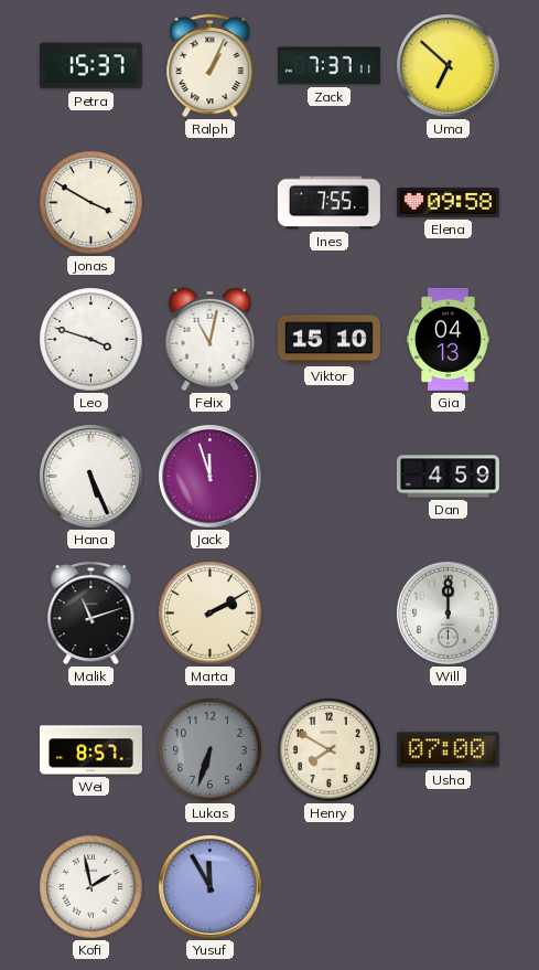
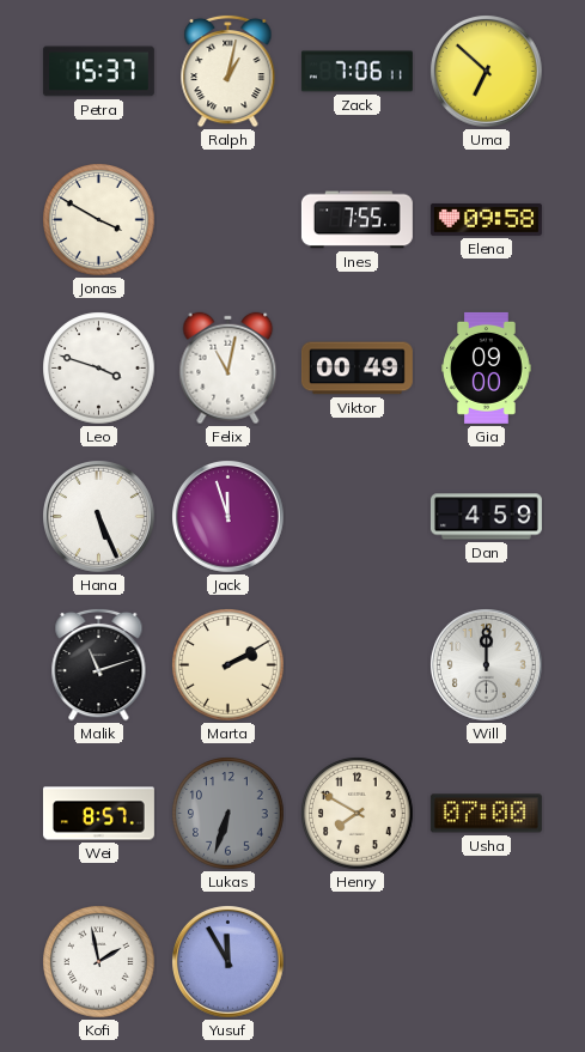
Ralph: 1:04 -> 1:02 (228, 71)
Zack: 7:37 -> 7:06 (357, 72)
Viktor: 15:10 -> 00:49 (357, 369)
Gia: 04:13 -> 09:00 (487, 367)
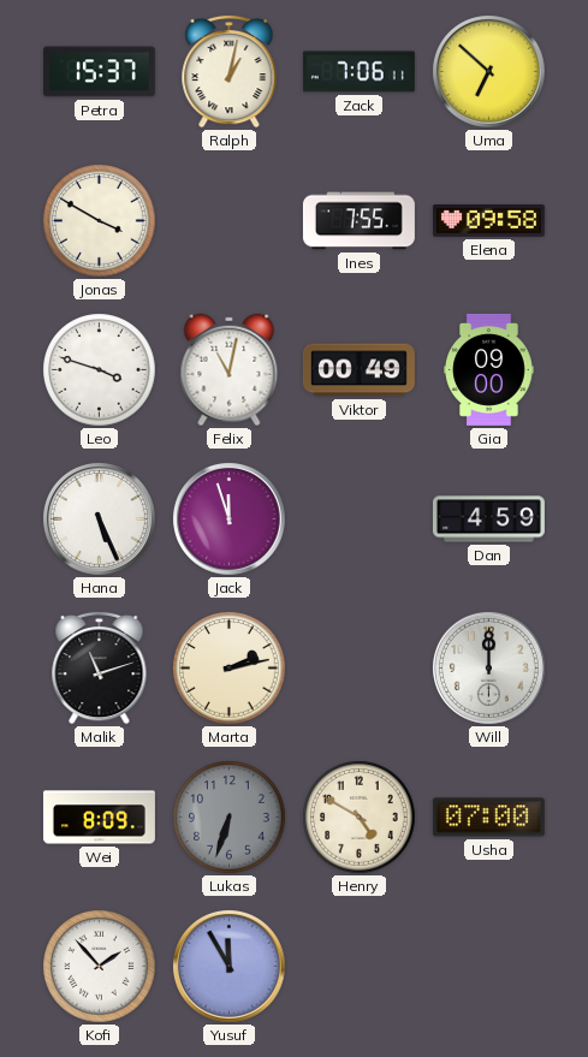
Marta: 2:10 -> 2:13 (230, 669)
Wei: 8:57 -> 8:09 (99, 818)
Henry: 7:50 -> 4:50 (360, 818)
Kofi: 1:58 -> 1:53 (100, 967)
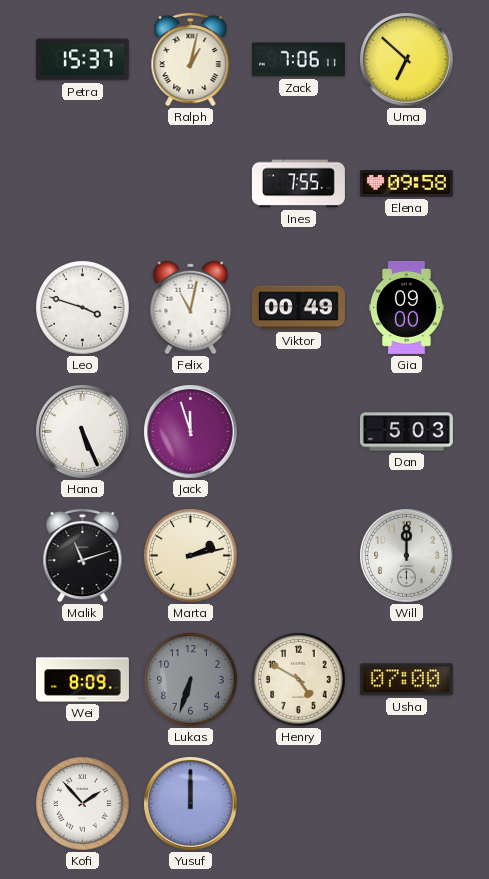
Jonas: 3:50 -> none (100, 221)
Dan: 4:59 -> 5:03 (406, 432)
Yusuf: 11:55 -> 12:00 (191, 804)
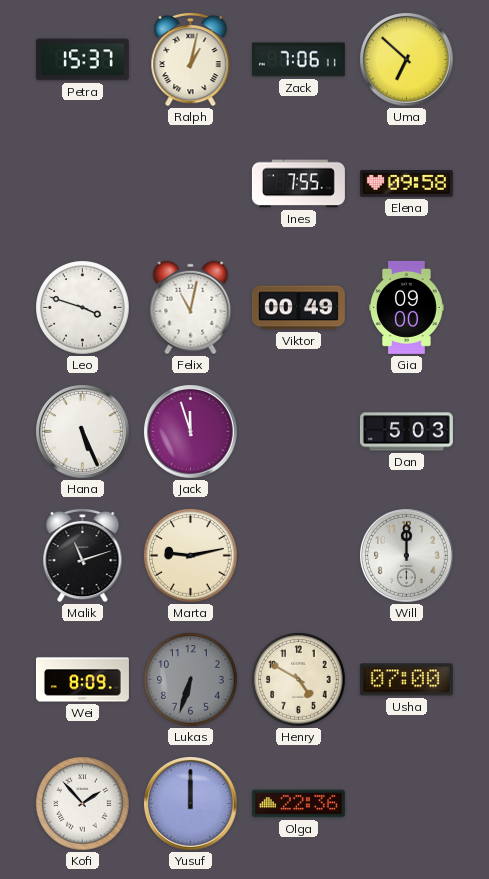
Marta: 2:13 -> 9:13 (191, 556)
Olga: none -> 22:36 (298, 804)
